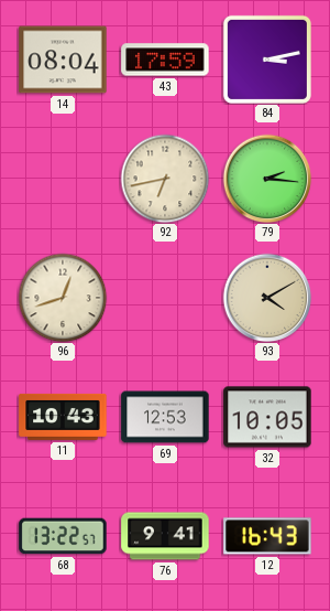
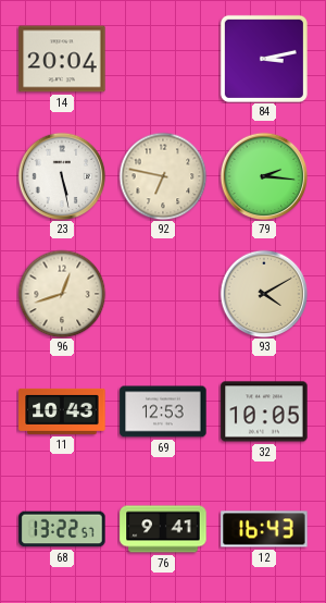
14: 08:04 -> 20:04 (62, 59)
43: 17:59 -> none (165, 60)
23: none -> 5:28 (62, 176)
92: 6:43 -> 6:47 (163, 176)
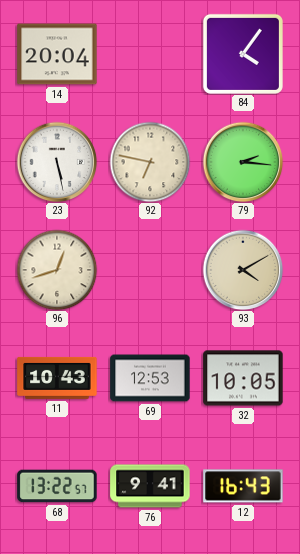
84: 3:13 -> 4:06 (243, 54)
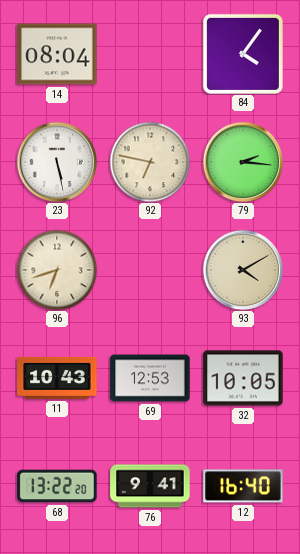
14: 20:04 -> 08:04 (57, 54)
96: 12:42 -> 6:42 (57, 270)
68: 13:22:57 -> 13:22:20 (57, 486)
12: 16:43 -> 16:40 (243, 486)
